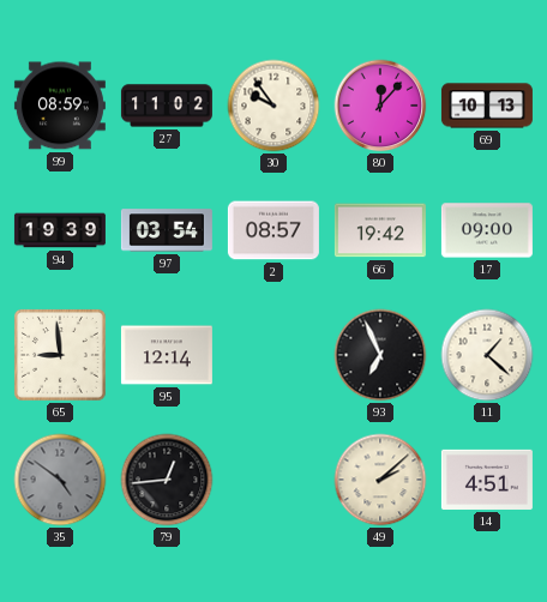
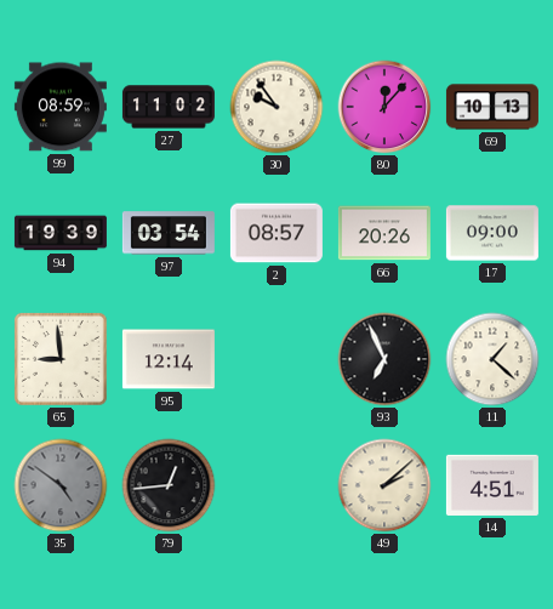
66: 19:42 -> 20:26 (384, 233)
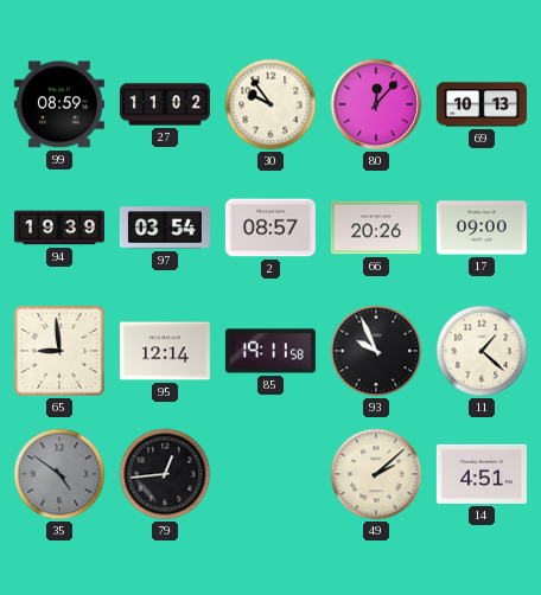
85: none -> 19:11 (270, 351)
93: 6:56 -> 9:56 (376, 351)
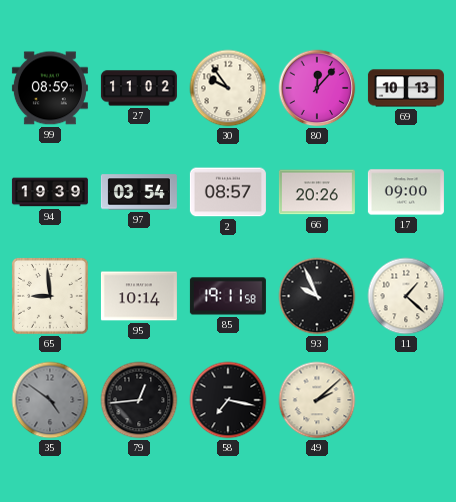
95: 12:14 -> 10:14 (139, 296)
58: none -> 7:17 (228, 400)
14: 4:51 -> none (482, 474)
